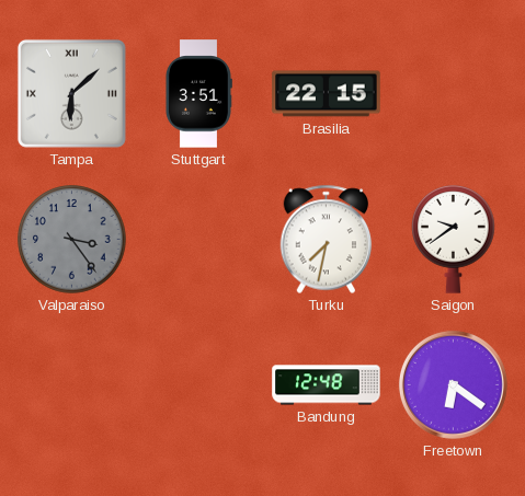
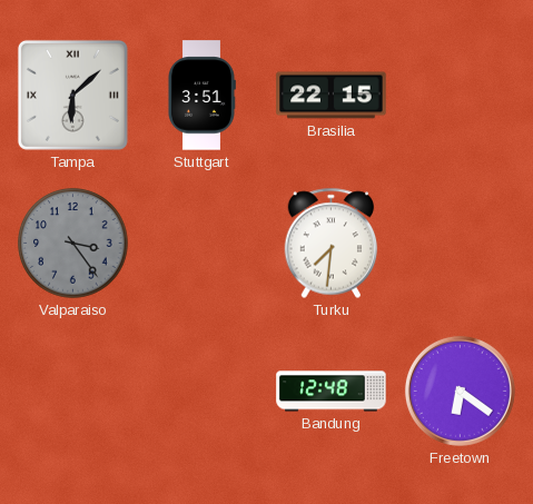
Turku: 7:32 -> 7:31 (332, 244)
Saigon: 9:39 -> none (454, 240)
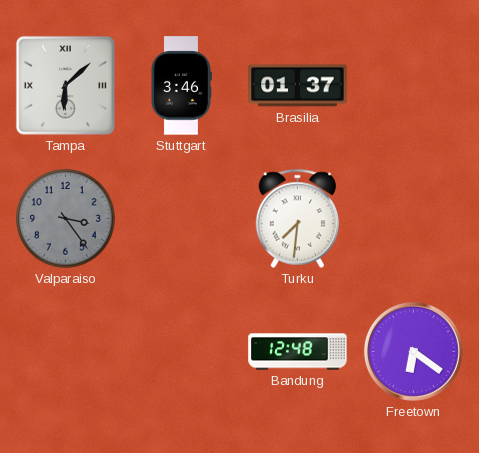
Stuttgart: 3:51 -> 3:46 (181, 86)
Brasilia: 22:15 -> 01:37 (298, 86)
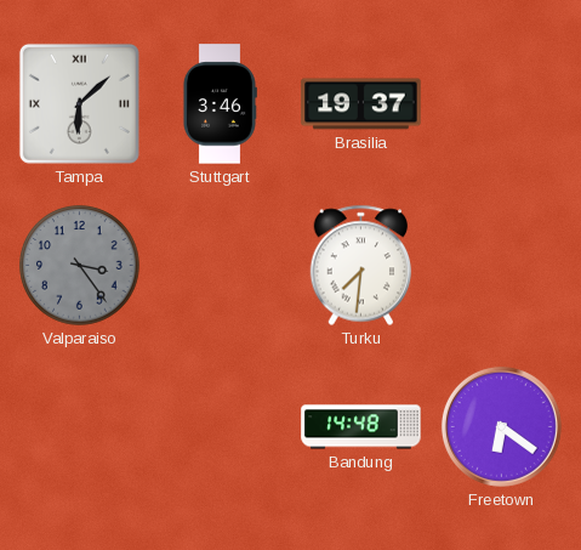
Brasilia: 01:37 -> 19:37 (361, 104)
Bandung: 12:48 -> 14:48 (361, 427)
